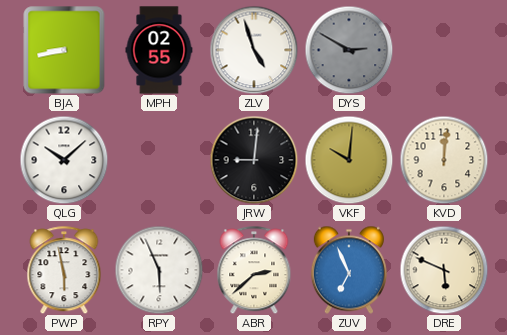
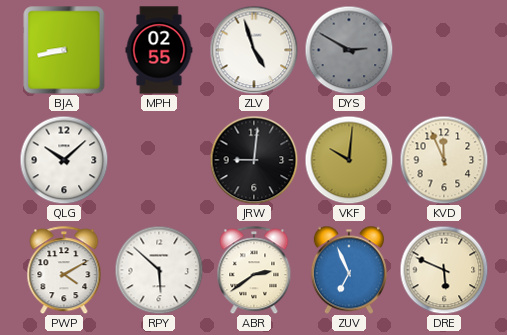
KVD: 12:01 -> 11:56 (444, 160)
PWP: 5:58 -> 4:10 (64, 270)
RPY: 5:56 -> 5:52 (159, 270)
ABR: 2:38 -> 2:39 (254, 270)
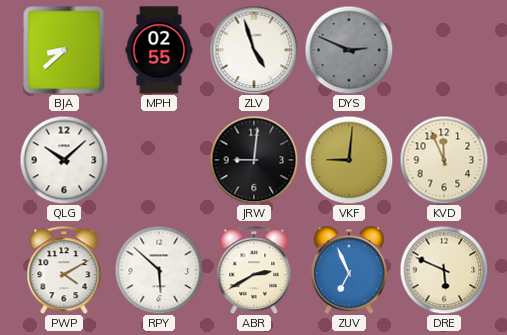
BJA: 8:43 -> 8:38 (64, 50)
DYS: 2:50 -> 2:49 (349, 50)
VKF: 10:01 -> 9:01 (349, 160)
ABR: 2:39 -> 2:40 (254, 270)
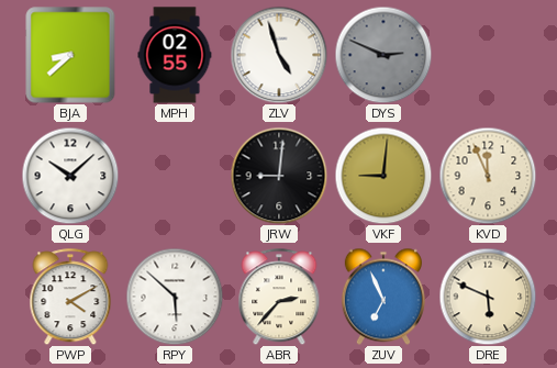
ABR: 2:40 -> 2:37 (279, 297)
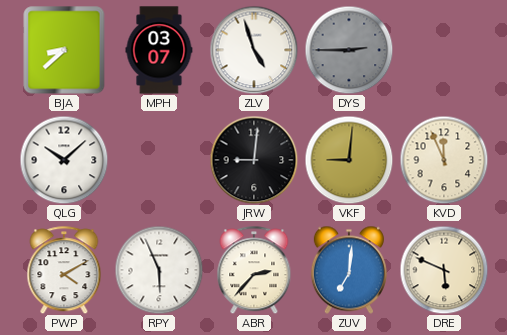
MPH: 02:55 -> 03:07 (159, 50)
DYS: 2:49 -> 2:45 (349, 50)
RPY: 5:52 -> 5:56 (159, 270)
ZUV: 6:56 -> 7:01 (349, 270)
